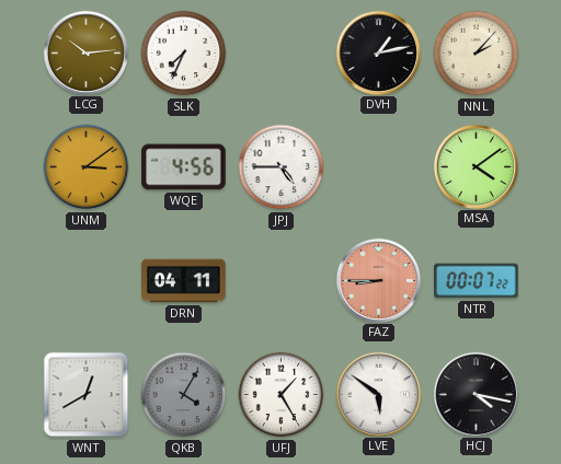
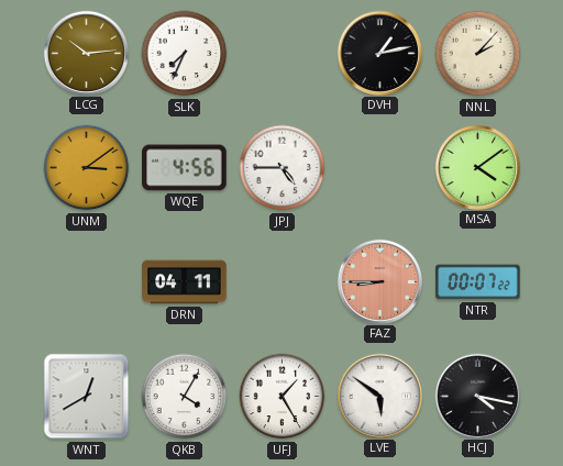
QKB dial: grey -> white (185, 397)
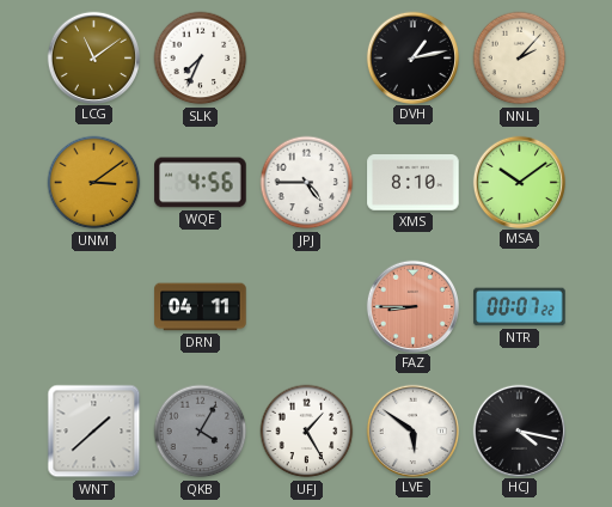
LCG: 10:14 -> 11:09 (93, 57)
XMS: none -> 8:10 (414, 183)
MSA: 4:09 -> 10:09 (519, 182)
WNT: 12:40 -> 1:38 (94, 432)
QKB dial: white -> grey (201, 432)
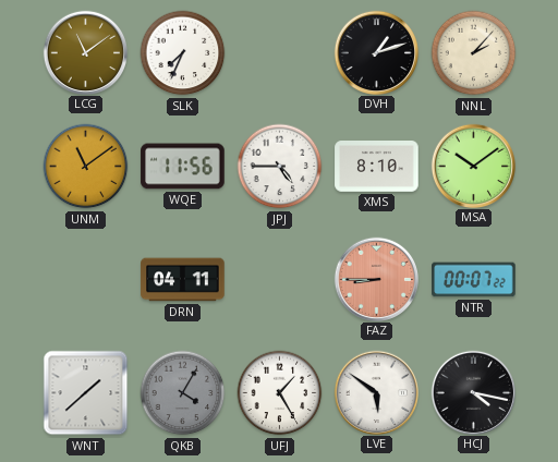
DVH: 1:13 -> 1:12 (376, 52)
UNM: 3:09 -> 11:09 (86, 167)
WQE: 4:56 -> 11:56 (183, 167)
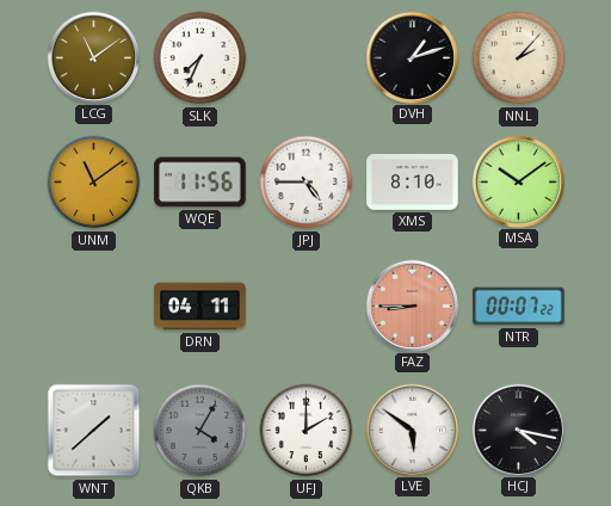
UFJ: 1:25 -> 2:00 (307, 431)
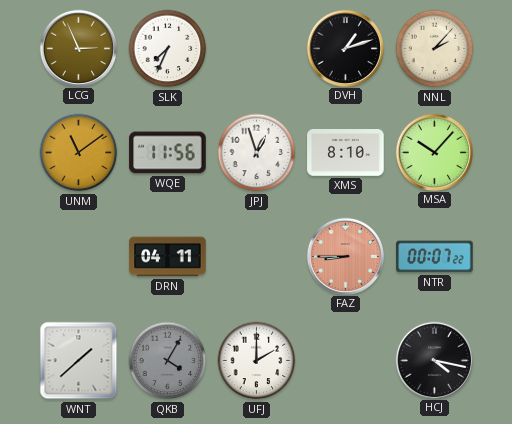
LCG: 11:09 -> 2:56 (78, 48)
JPJ: 4:45 -> 12:57 (257, 153)
MSA: 10:09 -> 10:07 (434, 152)
LVE: 5:51 -> none (412, 430)
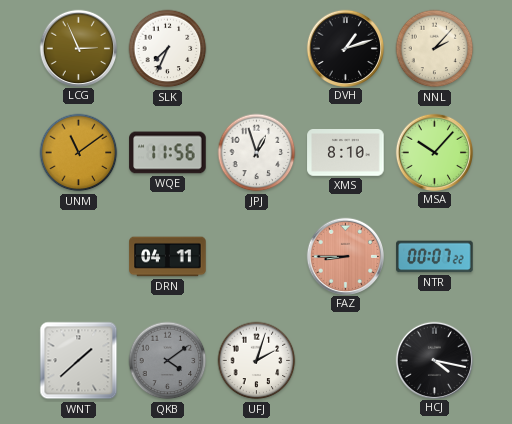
QKB: 4:05 -> 4:09 (168, 361)
UFJ: 2:00 -> 2:03 (257, 361)
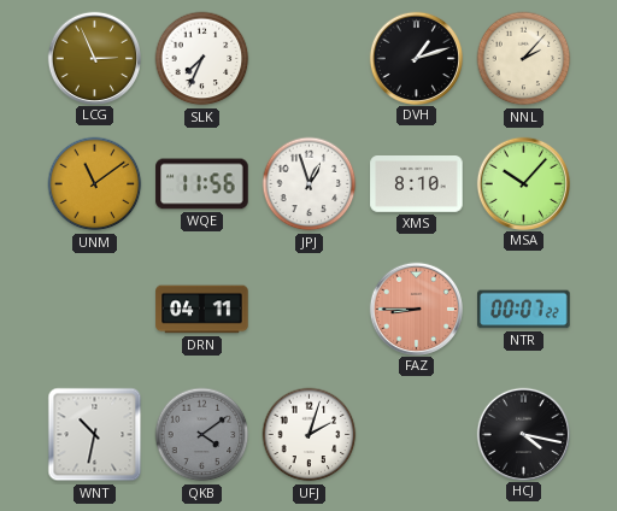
WNT: 1:38 -> 10:32 (95, 435)
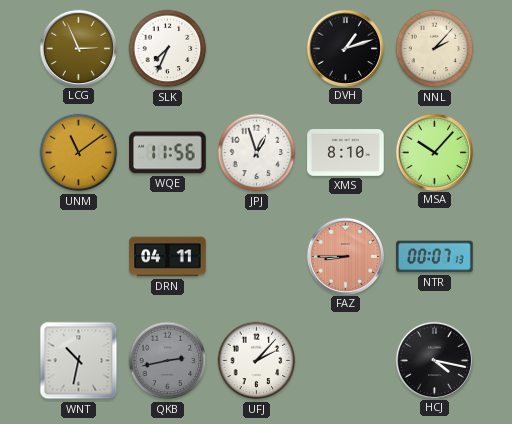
NTR: 00:07:22 -> 00:07:13 (435, 257)
QKB: 4:09 -> 2:43 (168, 361)
UFJ: 2:03 -> 2:07 (257, 361)
